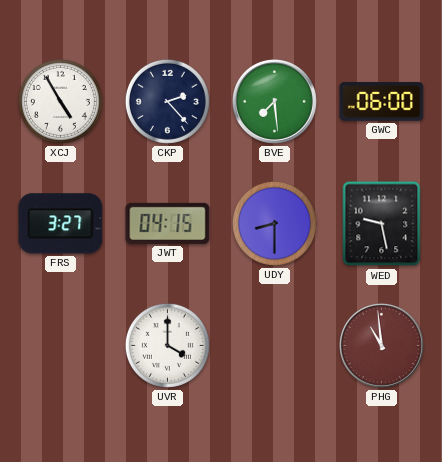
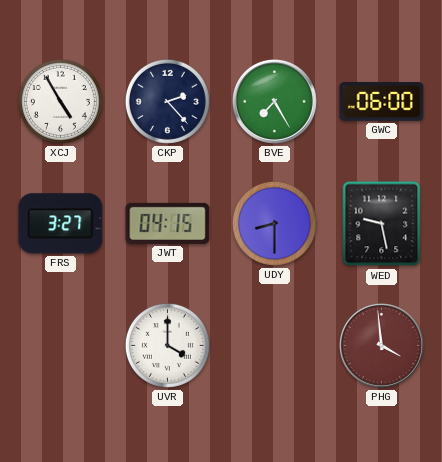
BVE: 7:29 -> 7:25 (274, 101)
PHG: 10:59 -> 3:59 (381, 345)
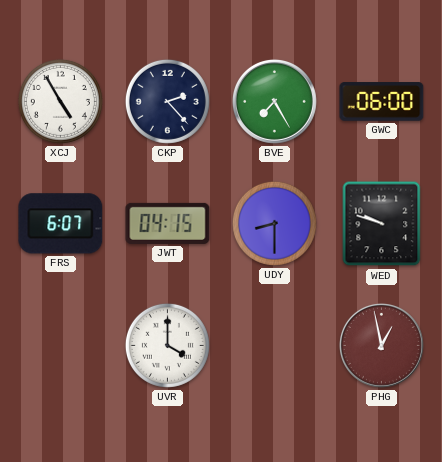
FRS: 3:27 -> 6:07 (61, 224)
WED: 9:28 -> 9:48 (382, 224)
PHG: 3:59 -> 12:58 (381, 345)
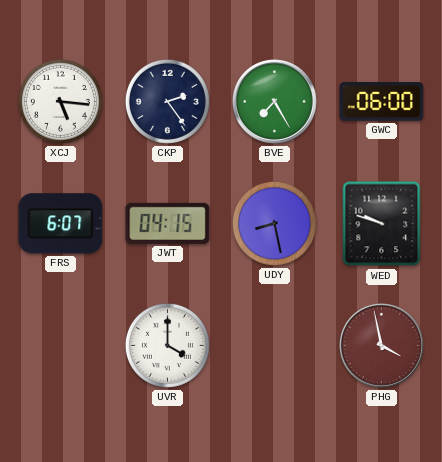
XCJ: 4:55 -> 5:16 (60, 101)
CKP: 2:23 -> 2:24 (167, 101)
UDY: 8:30 -> 8:28 (274, 223)
PHG: 12:58 -> 3:58 (381, 345)
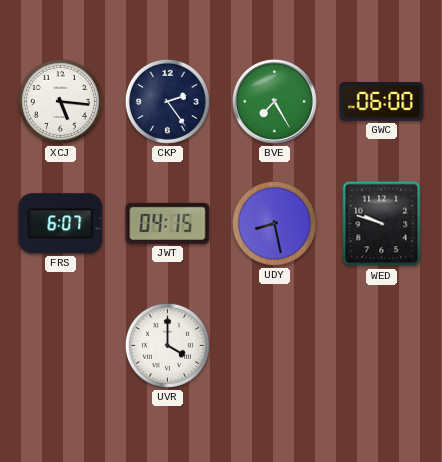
PHG: 3:58 -> none (381, 345)
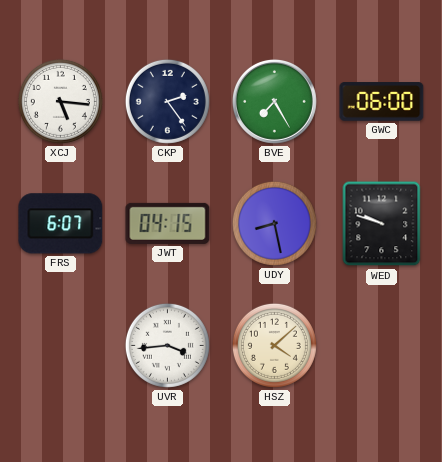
UVR: 4:00 -> 3:44 (167, 345)
HSZ: none -> 4:08 (274, 345)
